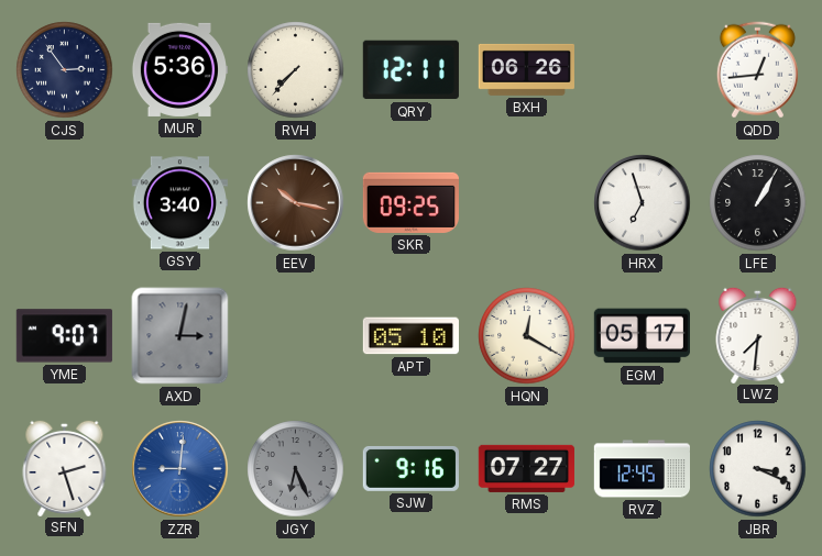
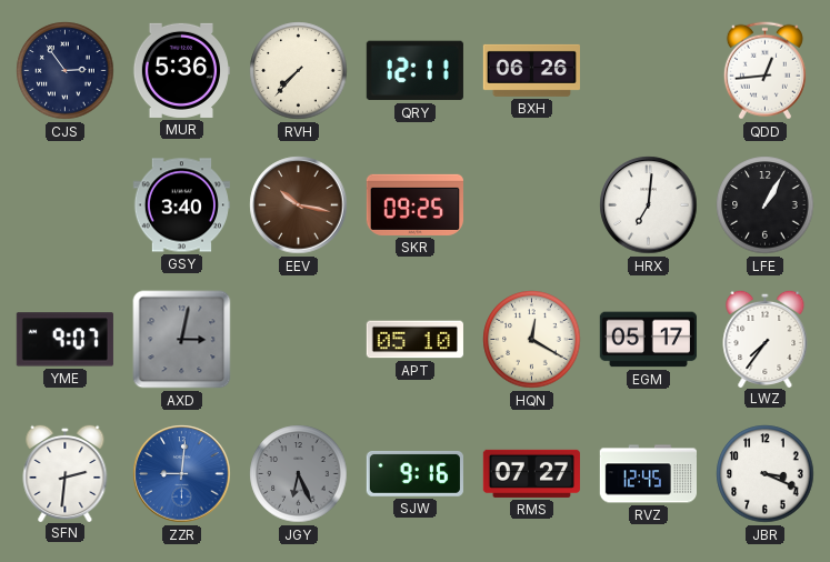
HRX: 6:57 -> 7:01 (649, 205)
LWZ: 7:31 -> 7:36 (766, 338)
SFN: 2:27 -> 2:31 (66, 472)
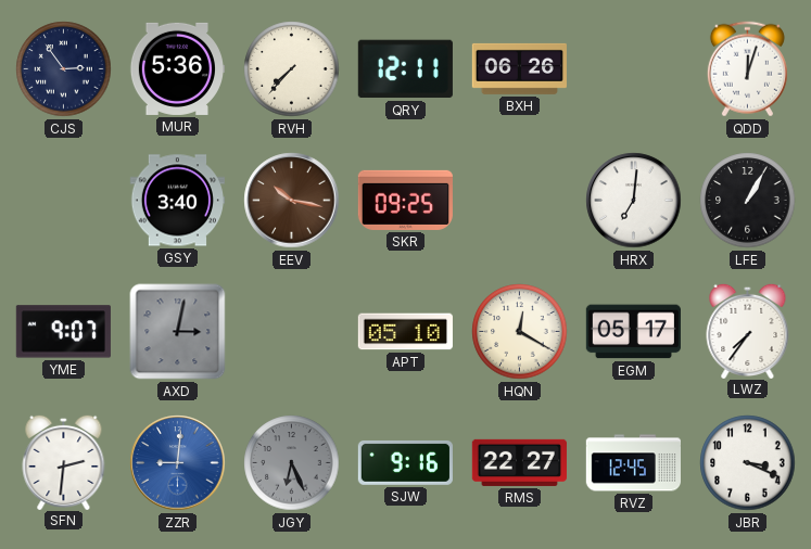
QDD: 12:44 -> 12:03 (747, 69)
RMS: 07:27 -> 22:27 (519, 462)
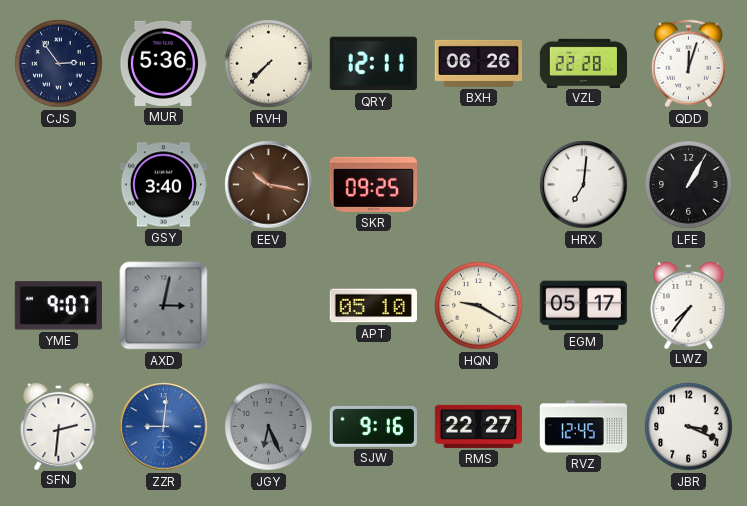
VZL: none -> 22:28 (583, 63)
HQN: 12:20 -> 9:20 (479, 306)
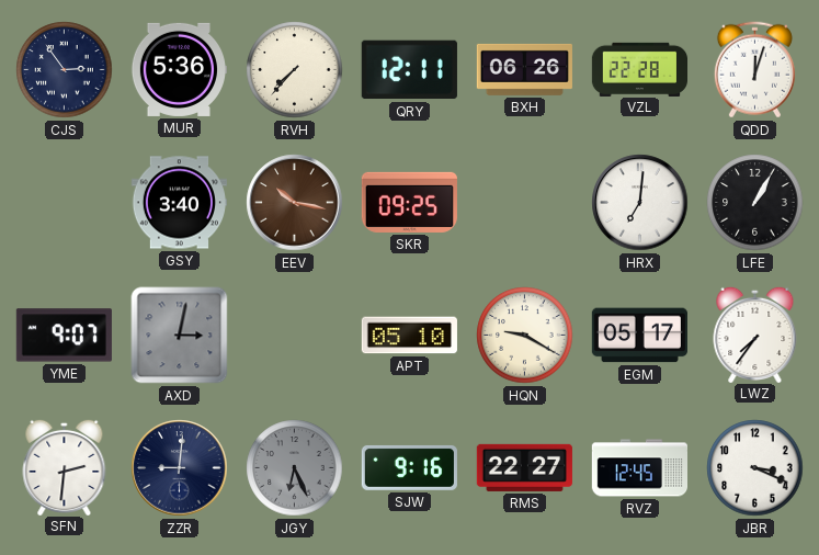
ZZR dial: blue -> navy (180, 468)
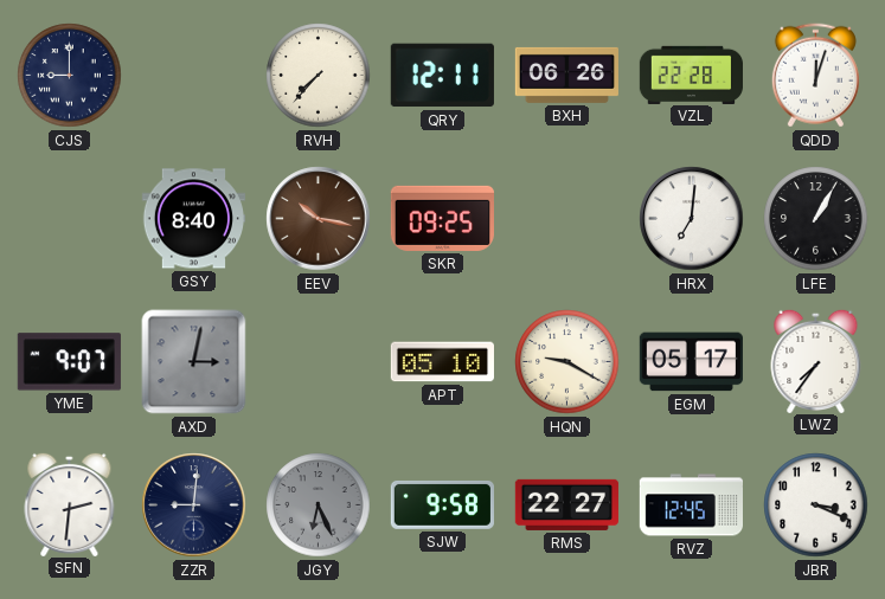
CJS: 2:54 -> 9:00 (70, 76)
MUR: 5:36 -> none (178, 69)
GSY: 3:40 -> 8:40 (193, 219)
SJW: 9:16 -> 9:58 (442, 504)
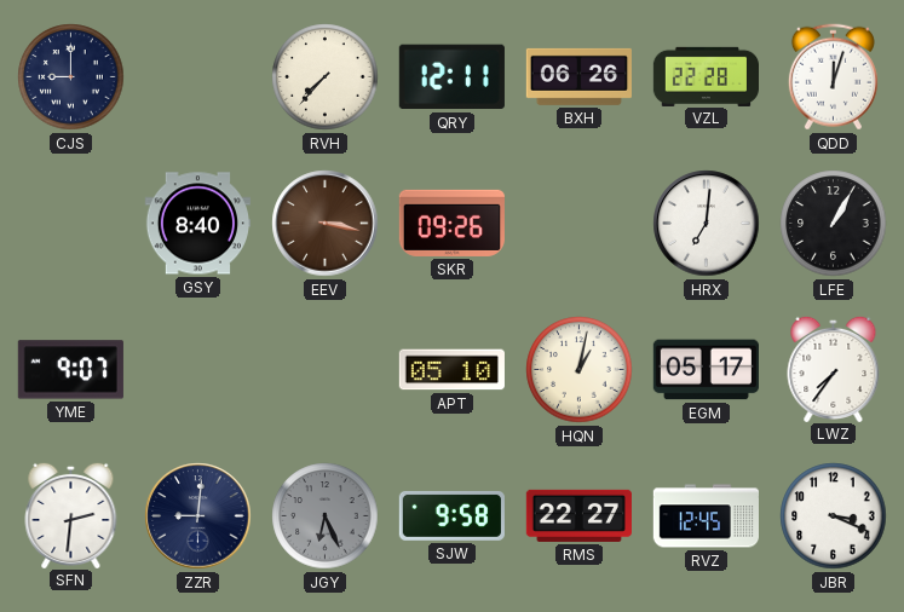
EEV: 10:17 -> 3:17 (326, 224)
SKR: 09:25 -> 09:26 (451, 223)
AXD: 3:02 -> none (194, 362)
HQN: 9:20 -> 1:02 (580, 370)
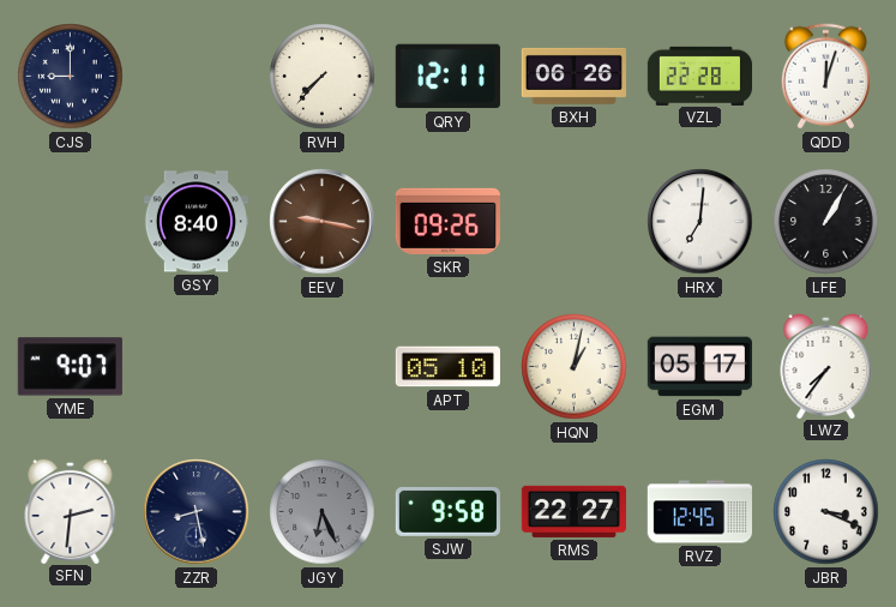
EEV: 3:17 -> 9:17 (323, 222)
ZZR: 9:01 -> 8:28 (197, 512)
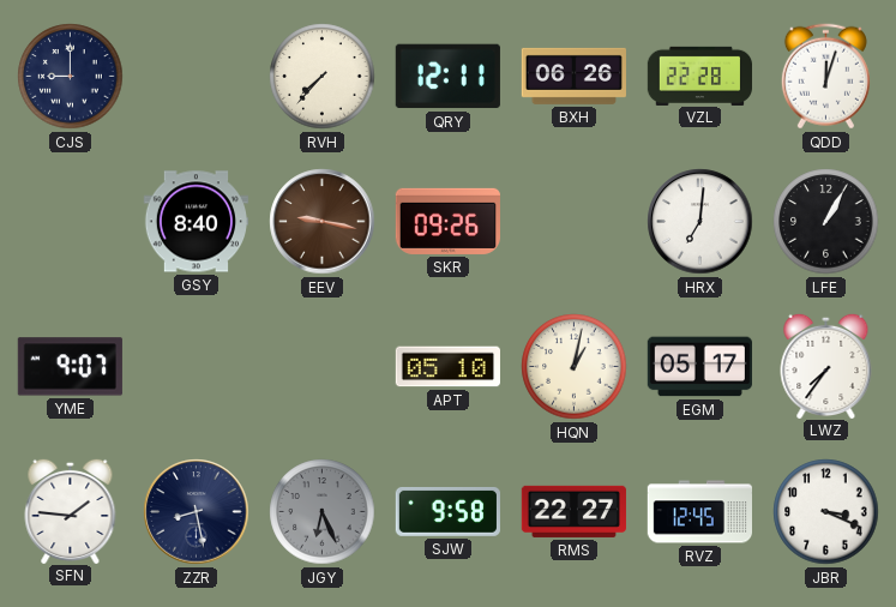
SFN: 2:31 -> 1:46 (71, 510)
